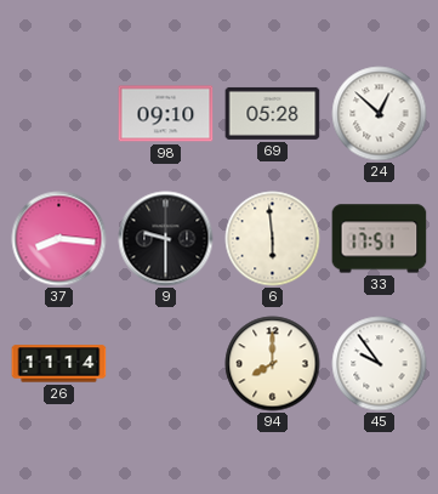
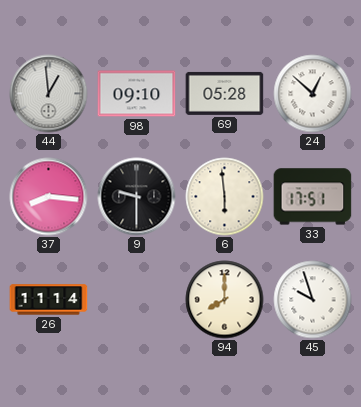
44: none -> 12:59 (49, 94)
45: 9:54 -> 9:57 (313, 300)
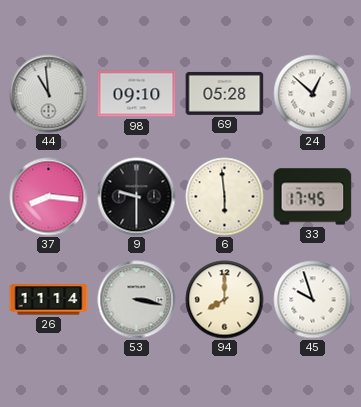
44: 12:59 -> 10:59 (49, 94)
33: 17:51 -> 17:45 (313, 197)
53: none -> 3:17 (137, 300)
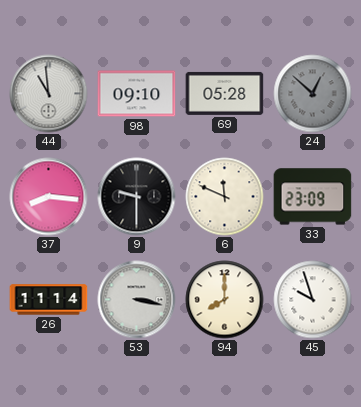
24 dial: white -> grey (313, 94)
6: 5:59 -> 11:49 (225, 197)
33: 17:45 -> 23:09 (313, 197)
